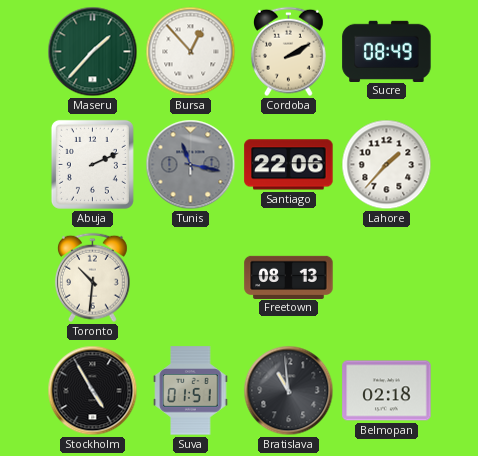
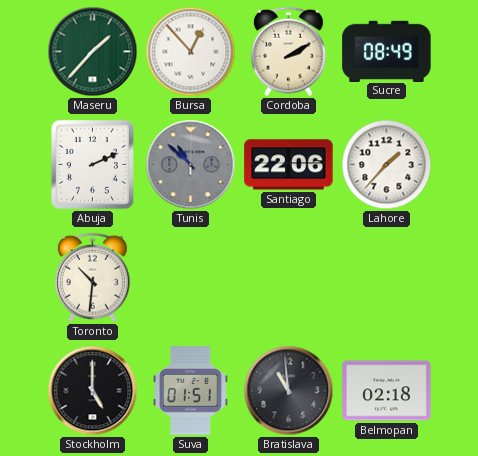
Tunis: 11:17 -> 10:52 (191, 165)
Freetown: 08:13 -> none (289, 277)
Stockholm: 4:55 -> 5:00 (93, 391)
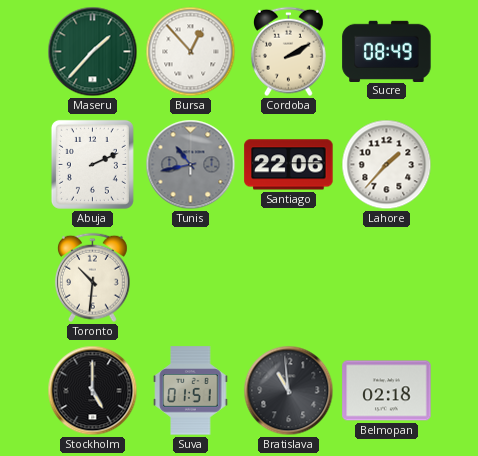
Tunis: 10:52 -> 10:43 (191, 165)
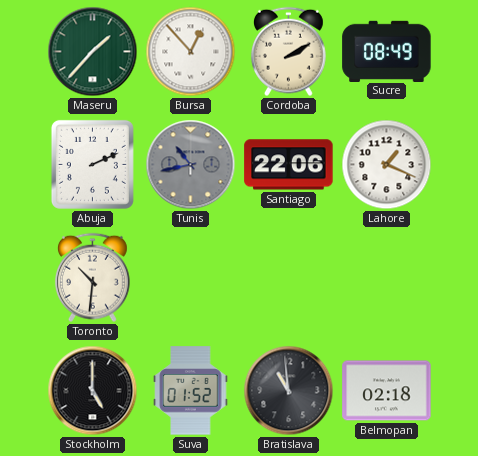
Lahore: 1:37 -> 1:19 (387, 165)
Suva: 01:51 -> 01:52 (191, 391)
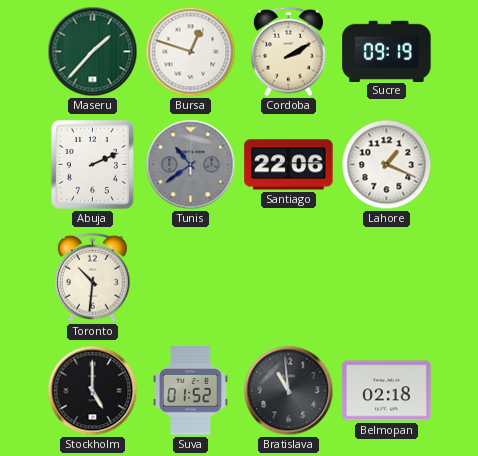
Bursa: 12:53 -> 12:48 (191, 52)
Sucre: 08:49 -> 09:19 (387, 51)
Tunis: 10:43 -> 10:39 (191, 165)
